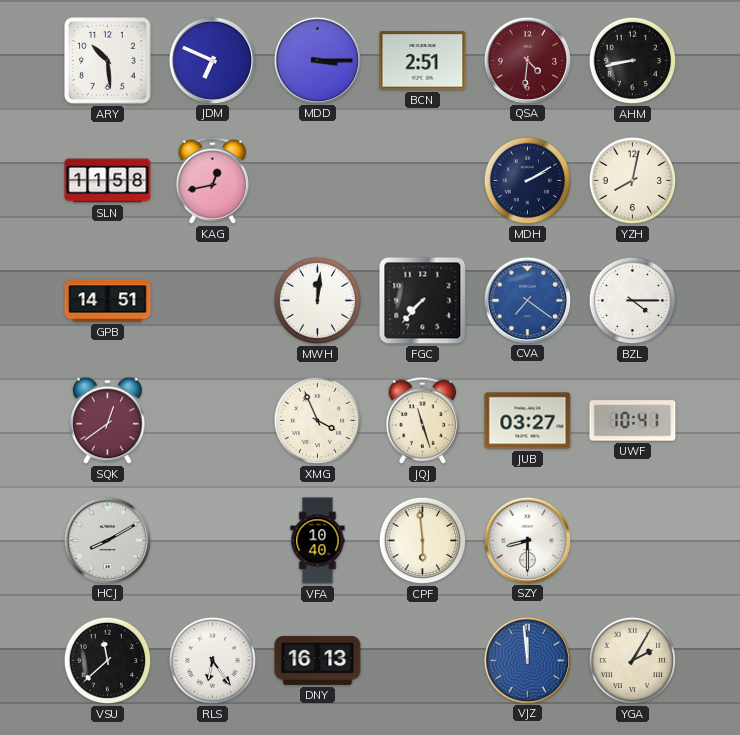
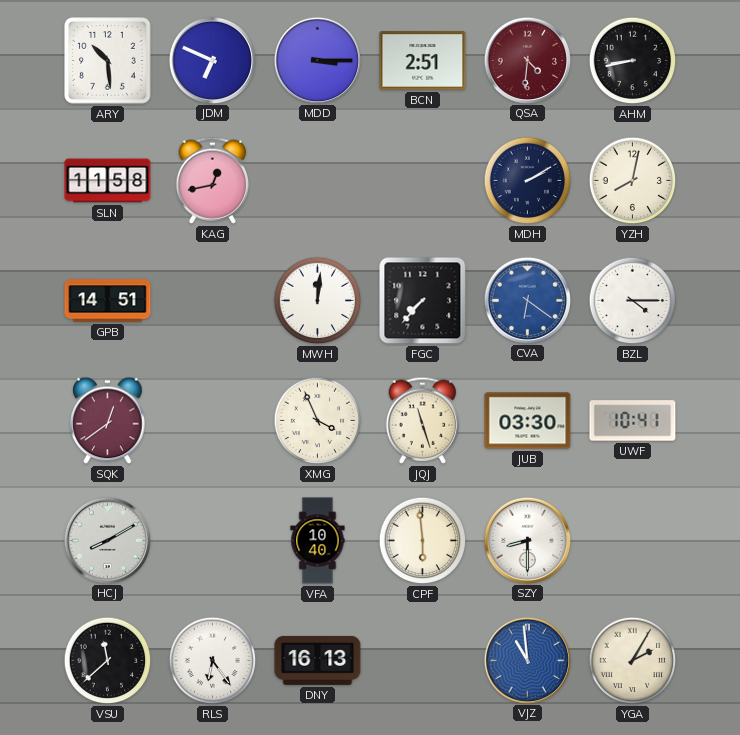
CVA: 7:21 -> 6:21 (527, 300)
JUB: 03:27 -> 03:30 (528, 421)
VJZ: 11:59 -> 10:59 (527, 660)
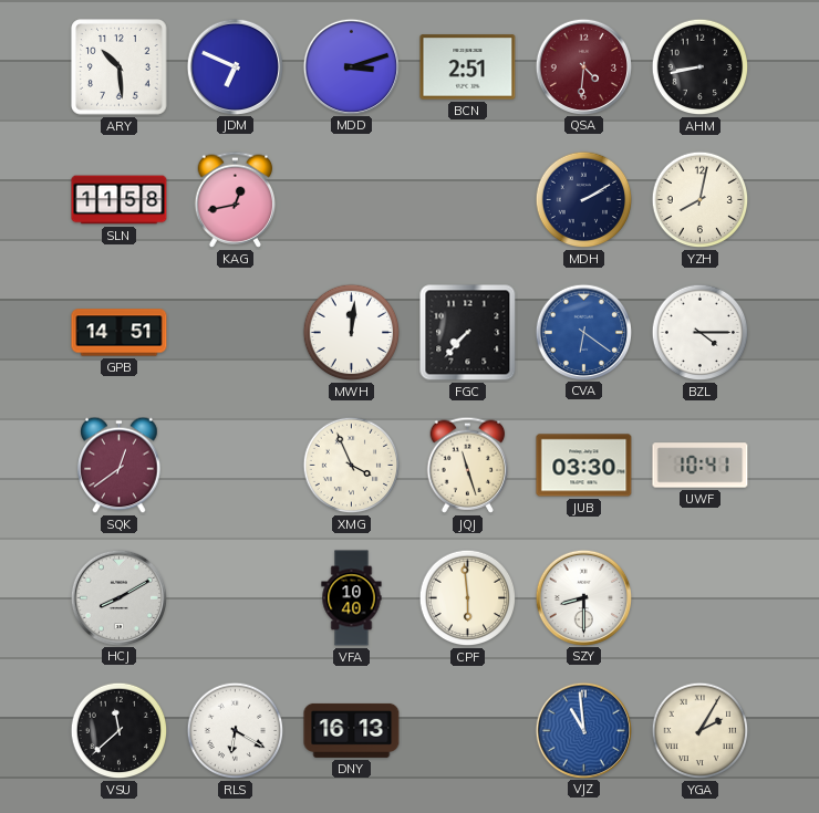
MDD: 3:15 -> 3:12 (351, 66)
RLS: 6:24 -> 6:20 (236, 731)
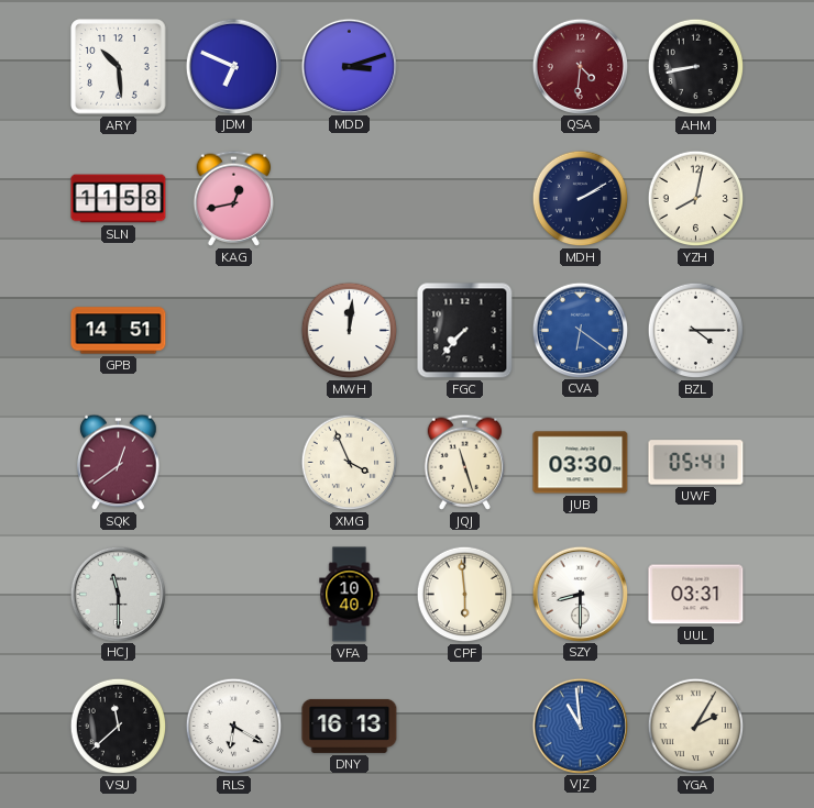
BCN: 2:51 -> none (468, 67)
UWF: 10:41 -> 05:41 (696, 463)
HCJ: 8:10 -> 11:30 (118, 594)
UUL: none -> 03:31 (696, 595)
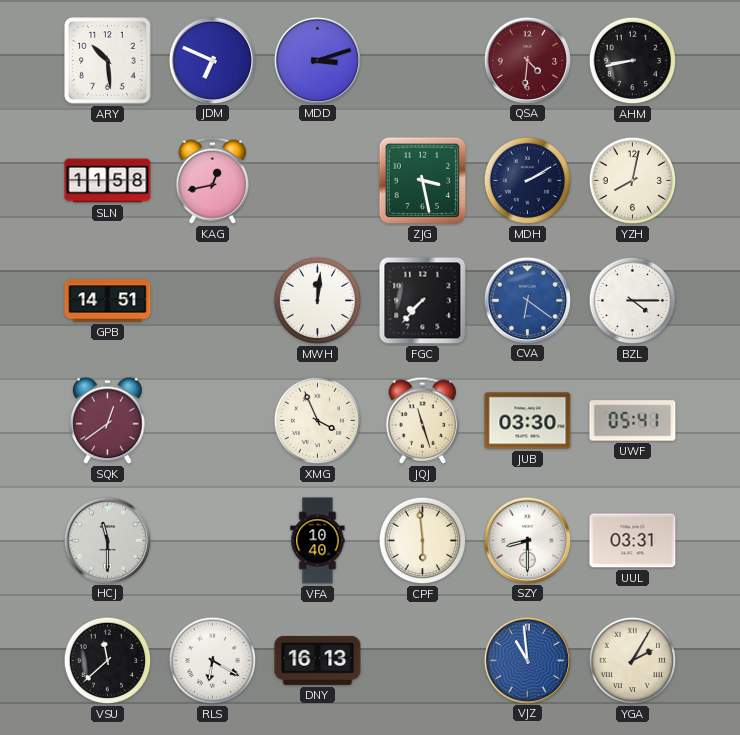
ZJG: none -> 3:28 (423, 181)
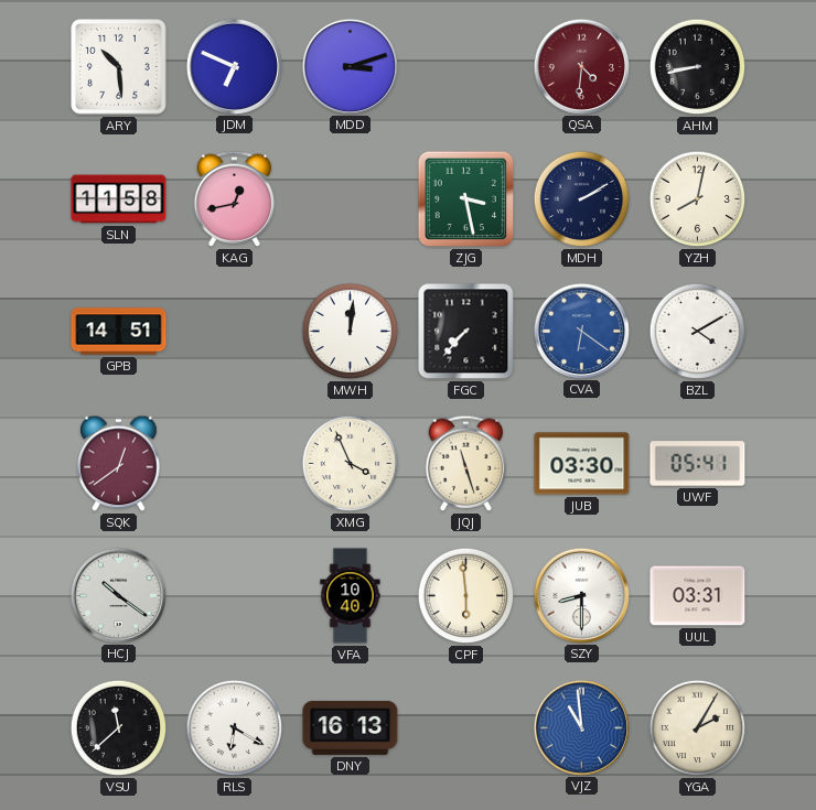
BZL: 4:15 -> 4:10 (698, 332)
HCJ: 11:30 -> 10:21 (118, 595)
